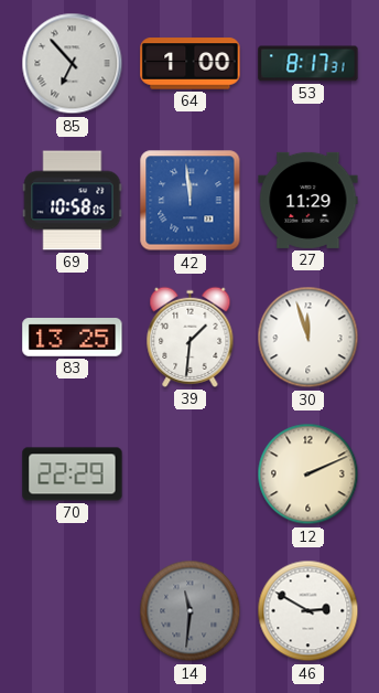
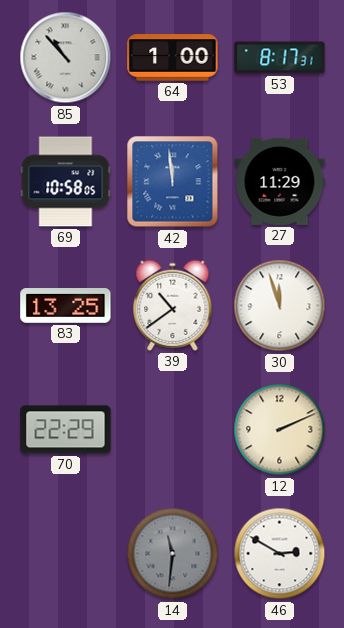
85: 6:53 -> 10:53 (66, 58)
39: 1:31 -> 10:39 (173, 305)
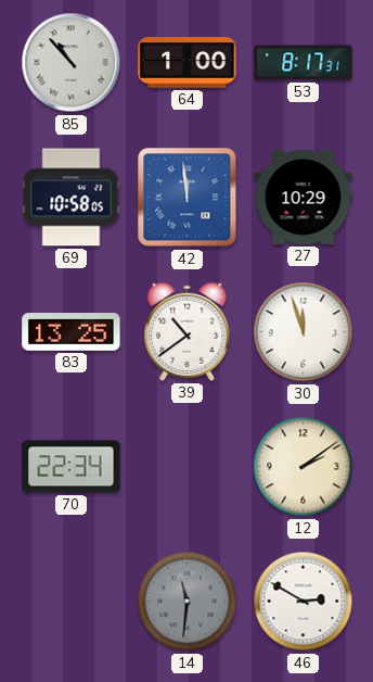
27: 11:29 -> 10:29 (304, 197)
70: 22:29 -> 22:34 (72, 467)
12: 2:11 -> 2:09 (304, 467)
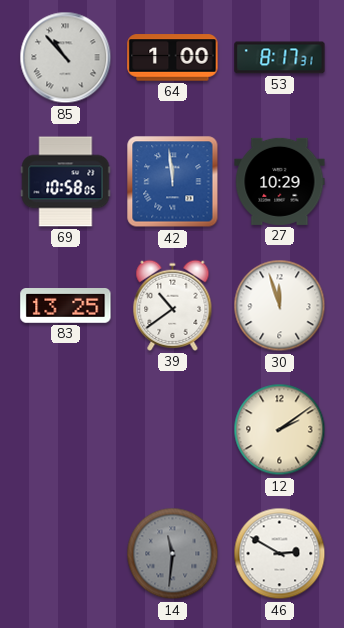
70: 22:34 -> none (72, 467)
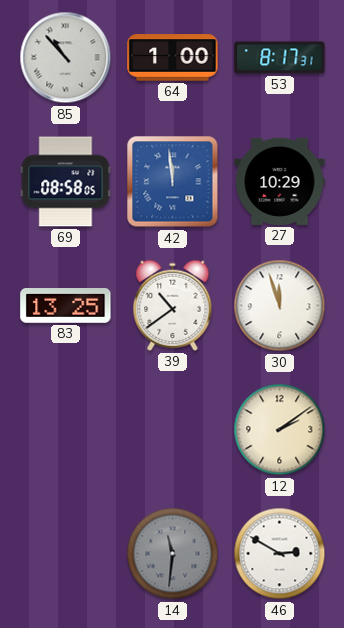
69: 10:58 -> 08:58 (66, 182)
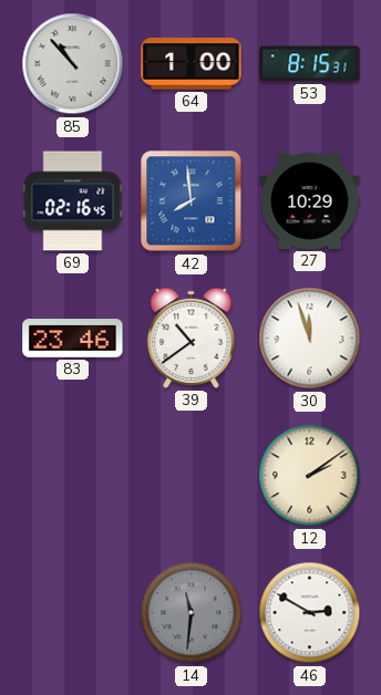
53: 8:17 -> 8:15 (310, 64)
69: 08:58 -> 02:16 (73, 201)
42: 11:59 -> 7:59 (192, 201)
83: 13:25 -> 23:46 (73, 339)
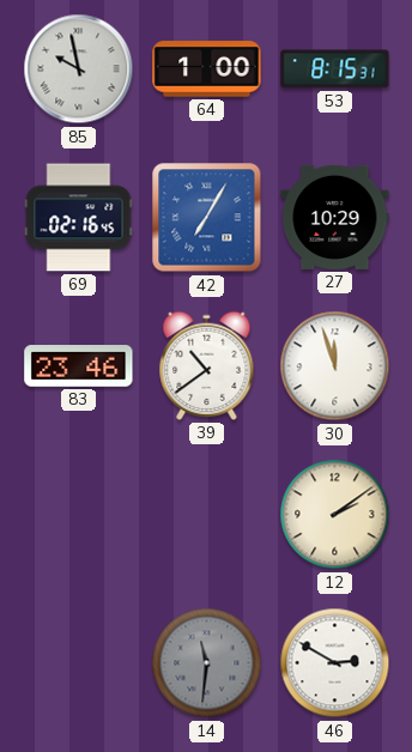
85: 10:53 -> 9:58 (79, 69)
42: 7:59 -> 7:05 (207, 218)
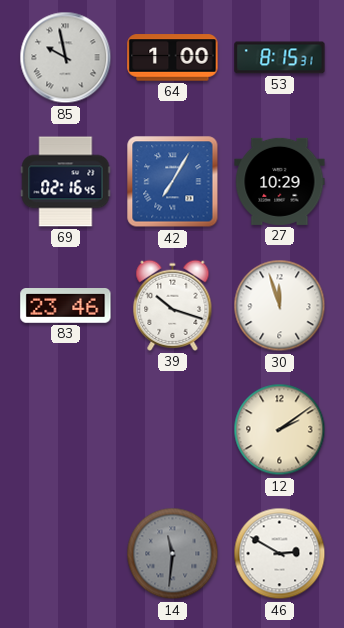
39: 10:39 -> 10:18 (173, 305)
